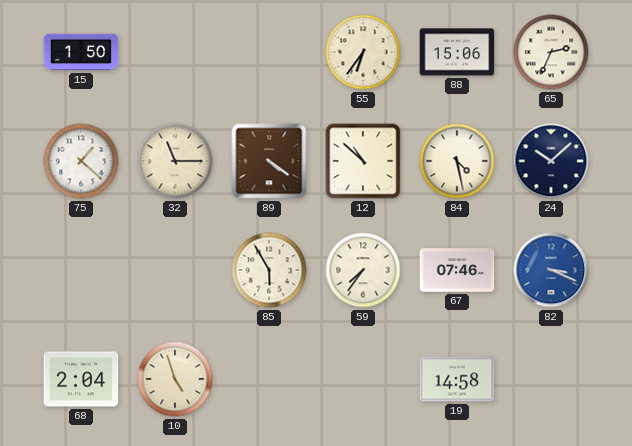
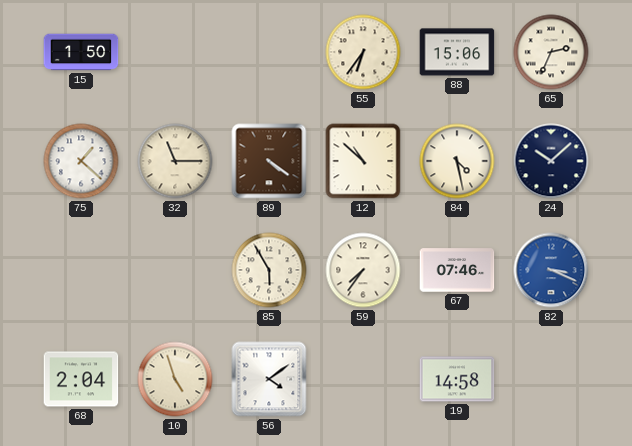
56: none -> 4:09 (269, 379)
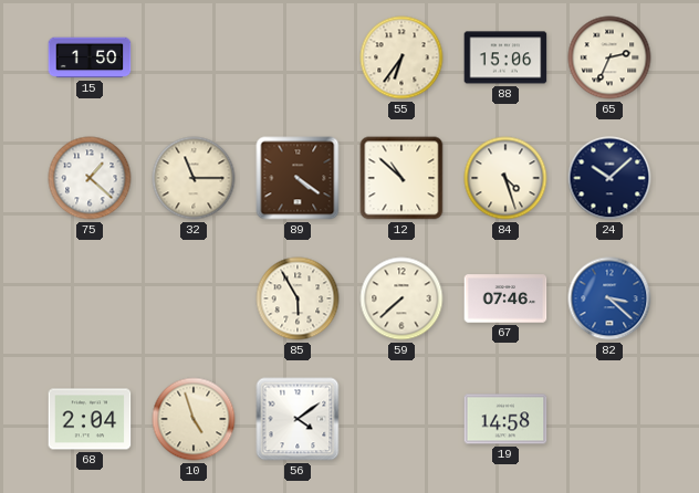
84: 4:28 -> 4:27 (505, 178)
59: 7:36 -> 7:38 (401, 298)
82: 3:19 -> 3:22 (609, 298)
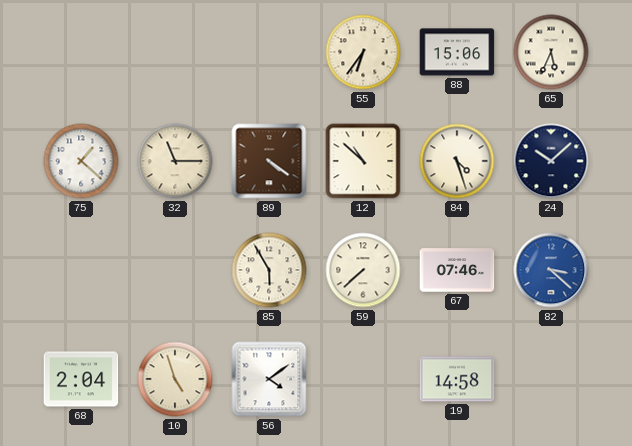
15: 1:50 -> none (90, 57)
65: 2:34 -> 5:34 (551, 52)
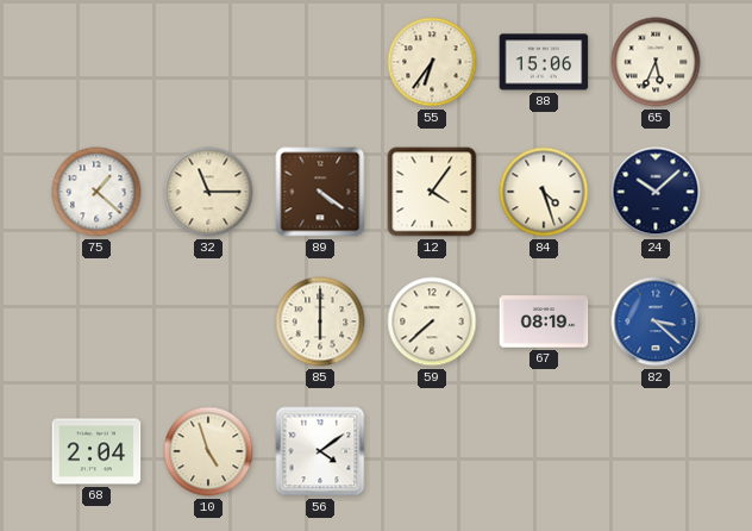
12: 10:52 -> 4:06 (432, 192)
85: 5:55 -> 6:00 (320, 321)
67: 07:46 -> 08:19 (544, 321)
19: 14:58 -> none (457, 379)
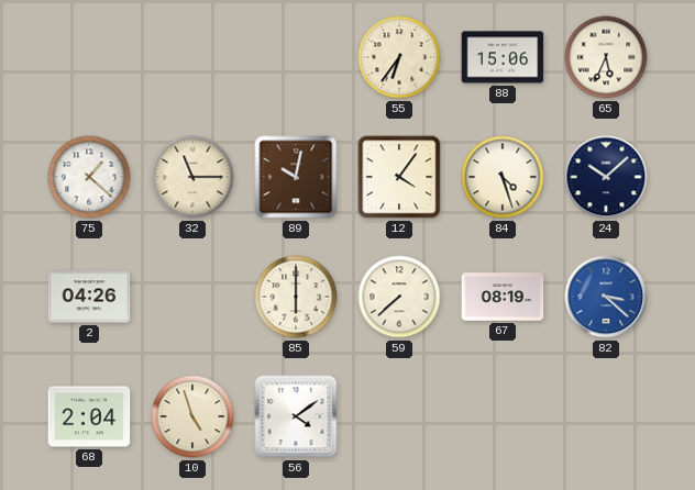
89: 4:21 -> 10:02 (296, 177)
2: none -> 04:26 (89, 297)
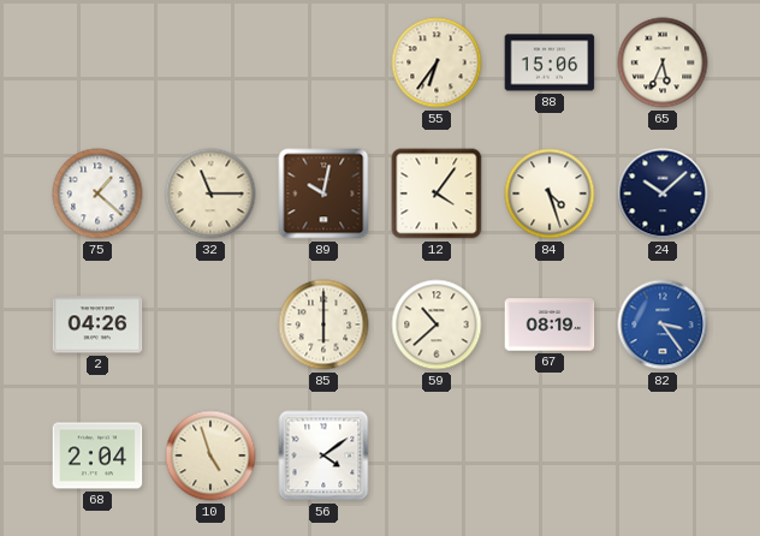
59: 7:38 -> 10:38 (437, 324)
82: 3:22 -> 3:24 (663, 324)
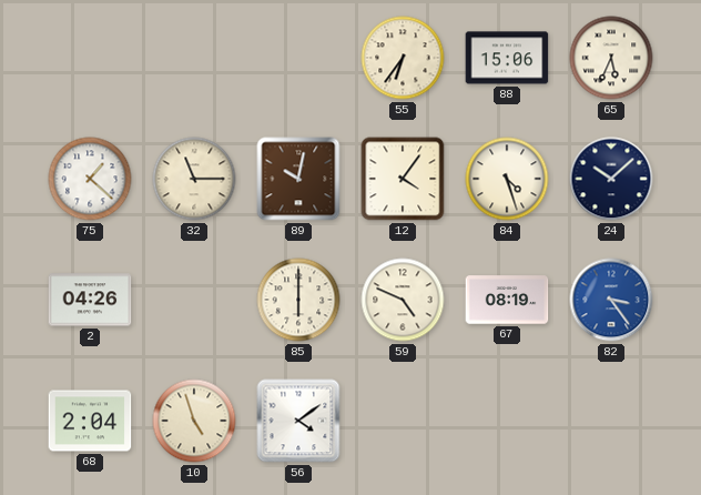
59: 10:38 -> 4:49 (403, 300)
